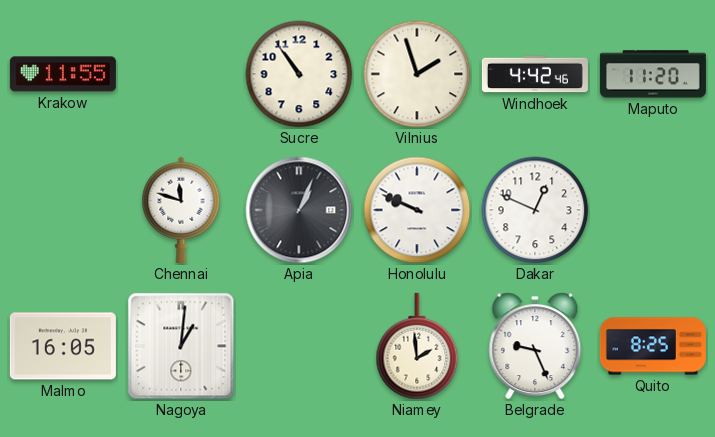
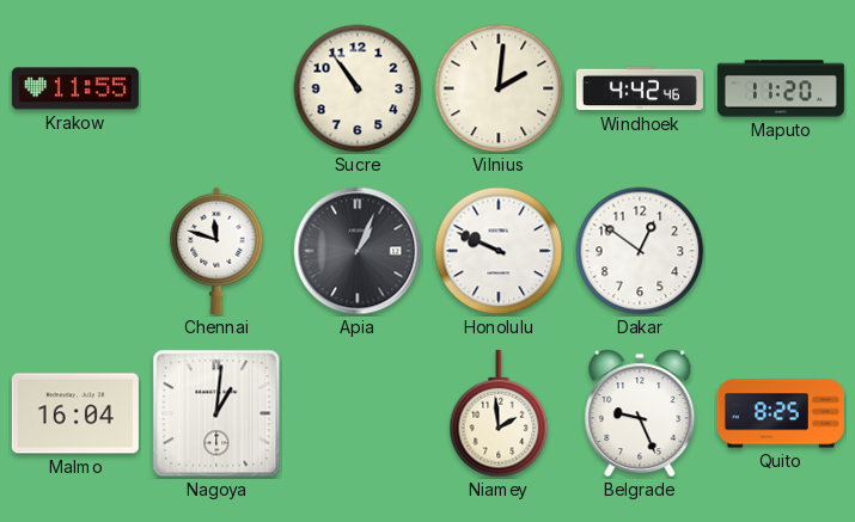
Vilnius: 1:57 -> 2:01 (499, 88)
Dakar: 12:49 -> 12:51 (640, 251)
Malmo: 16:05 -> 16:04 (75, 413)
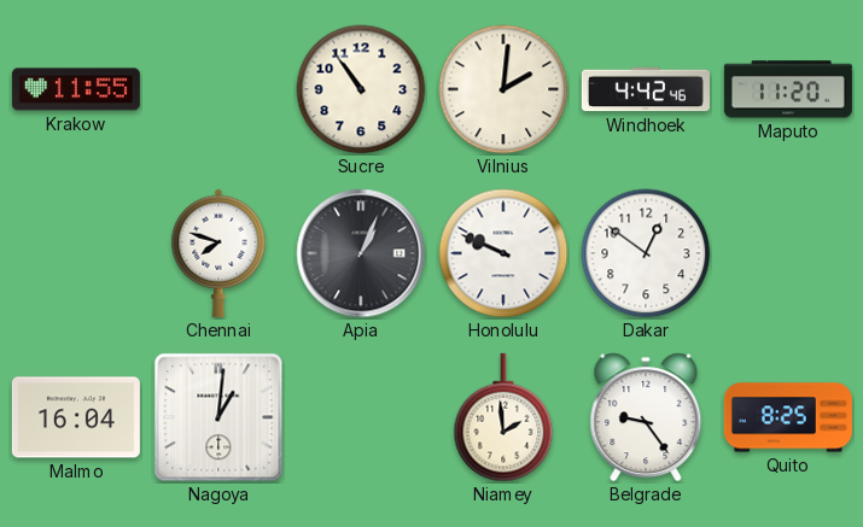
Chennai: 11:48 -> 7:48 (218, 253)
Belgrade: 9:26 -> 9:24 (646, 417)
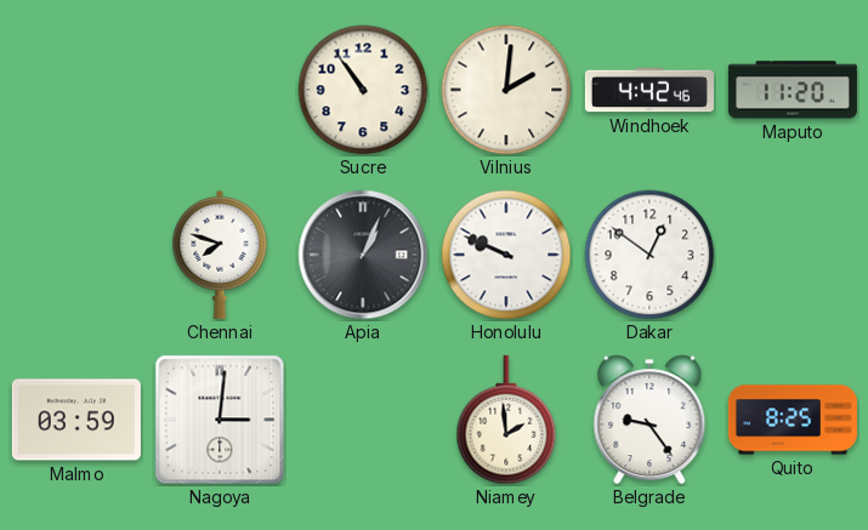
Krakow: 11:55 -> none (76, 89)
Malmo: 16:04 -> 03:59 (76, 420)
Nagoya: 1:01 -> 3:01 (220, 420)
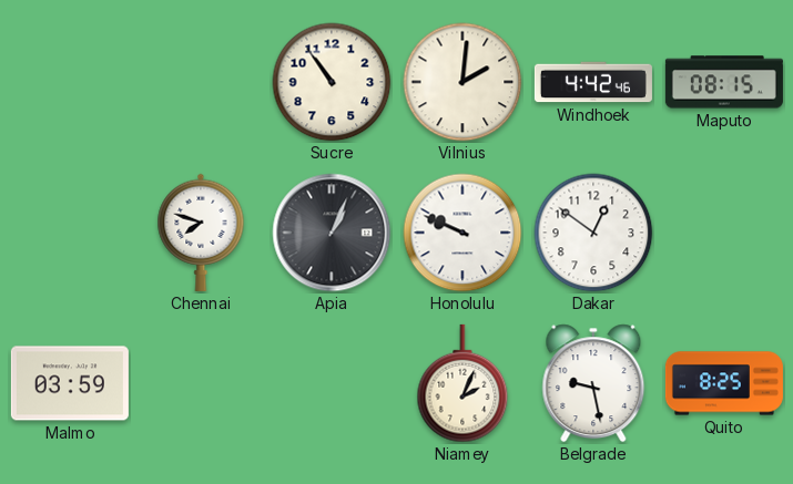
Maputo: 11:20 -> 08:15 (724, 82)
Nagoya: 3:01 -> none (220, 420)
Niamey: 1:59 -> 2:04 (462, 383)
Belgrade: 9:24 -> 9:28 (593, 383)
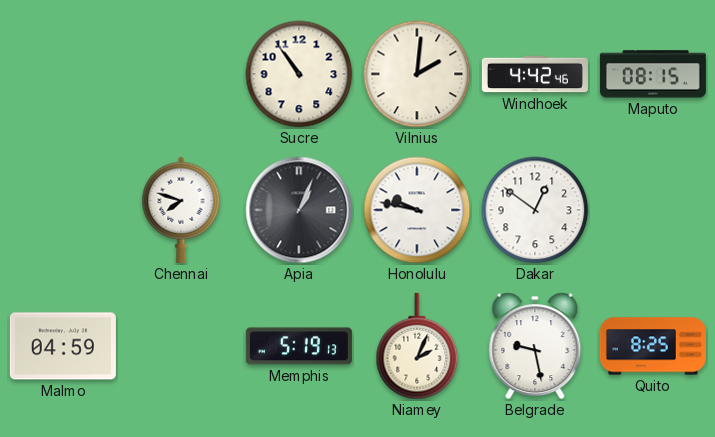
Honolulu: 9:49 -> 9:47 (417, 210)
Malmo: 03:59 -> 04:59 (63, 346)
Memphis: none -> 5:19 (299, 346)
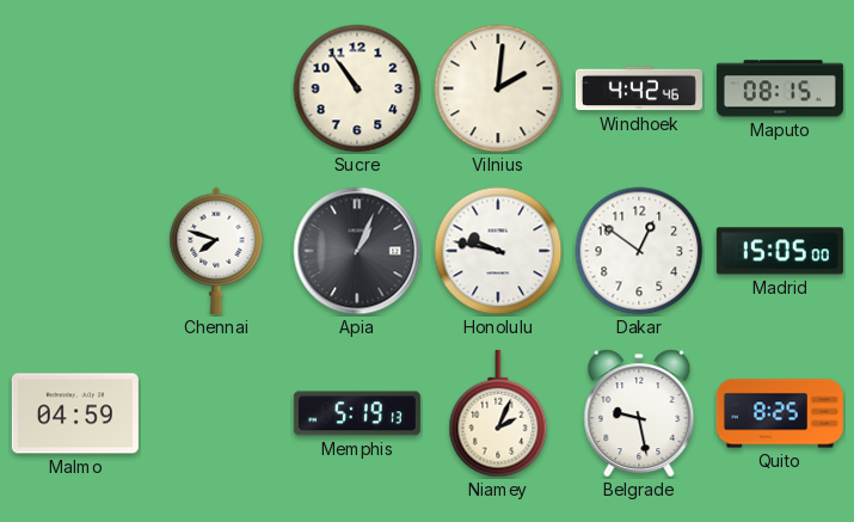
Madrid: none -> 15:05 (780, 251)
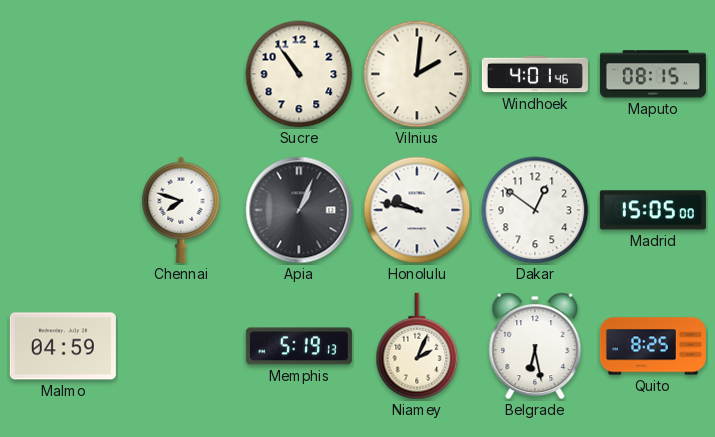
Windhoek: 4:42 -> 4:01 (535, 74)
Belgrade: 9:28 -> 6:28 (535, 346)
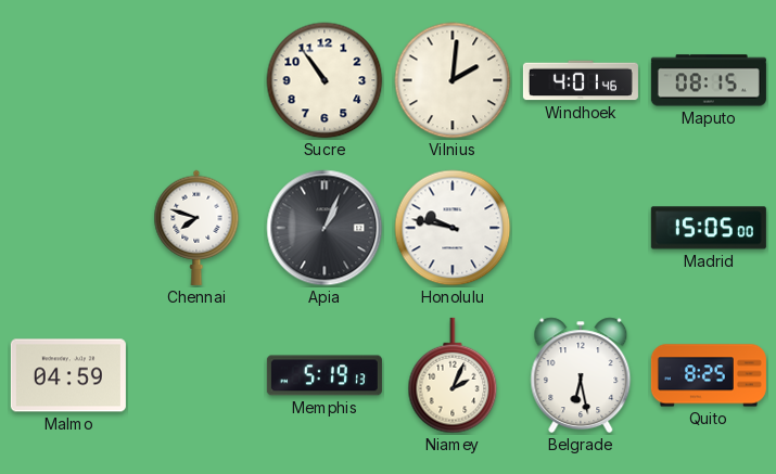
Dakar: 12:51 -> none (535, 210)
